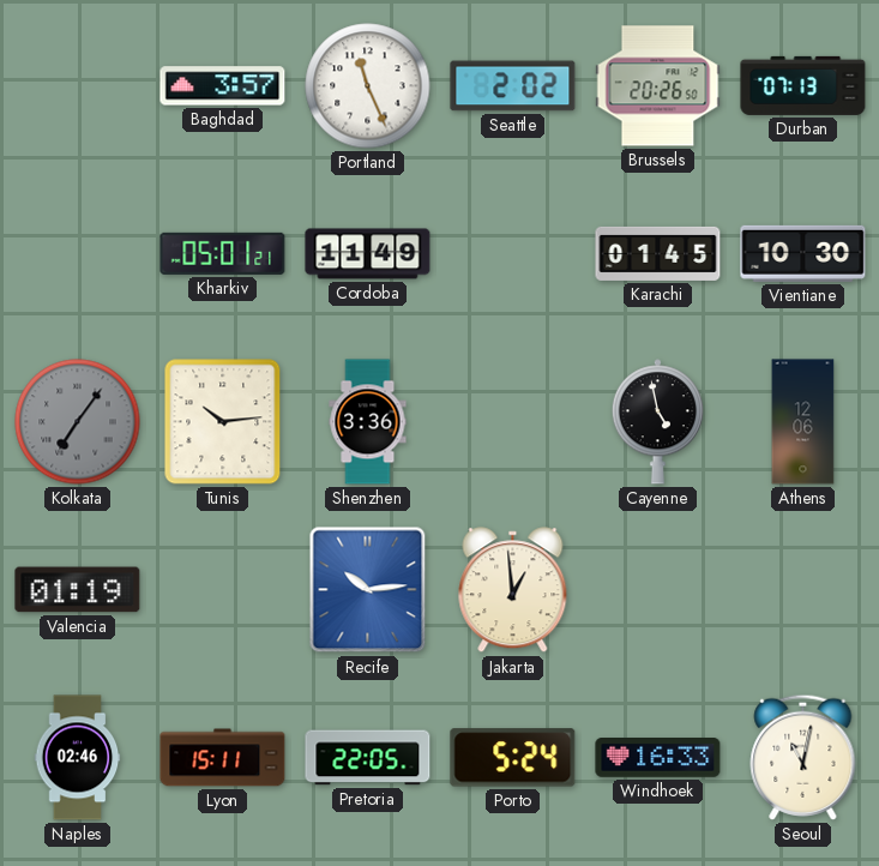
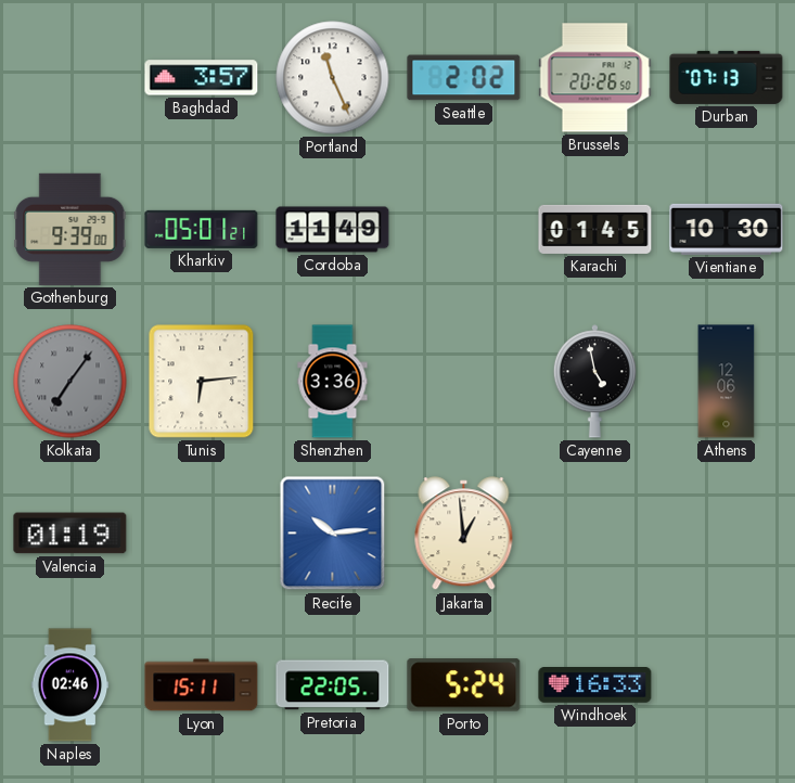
Gothenburg: none -> 9:39 (70, 229)
Tunis: 10:14 -> 6:14 (202, 382)
Seoul: 11:02 -> none (803, 757)
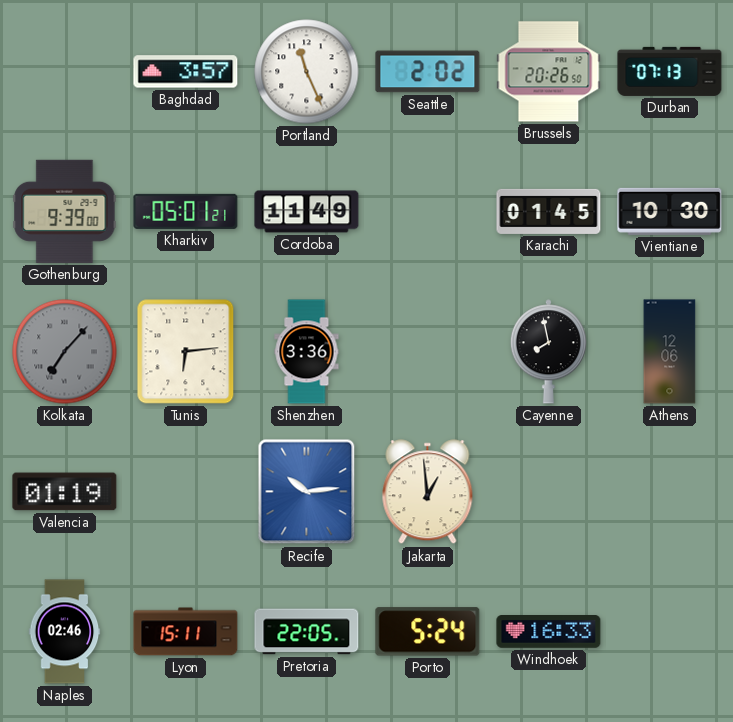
Kolkata: 7:06 -> 7:07 (65, 352)
Cayenne: 4:58 -> 7:58 (548, 352)
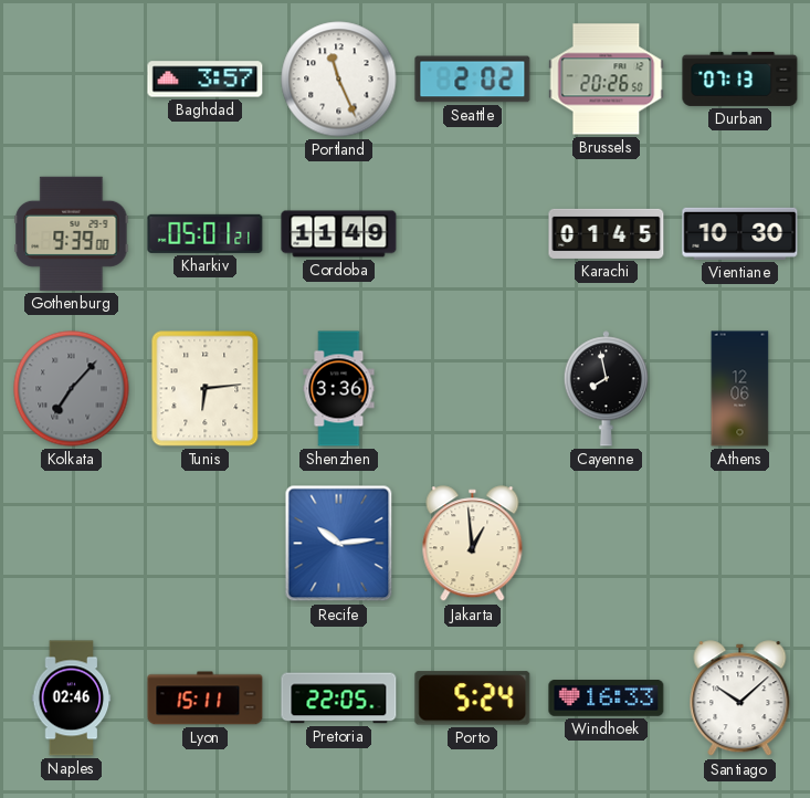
Valencia: 01:19 -> none (65, 492)
Santiago: none -> 10:08 (740, 699)
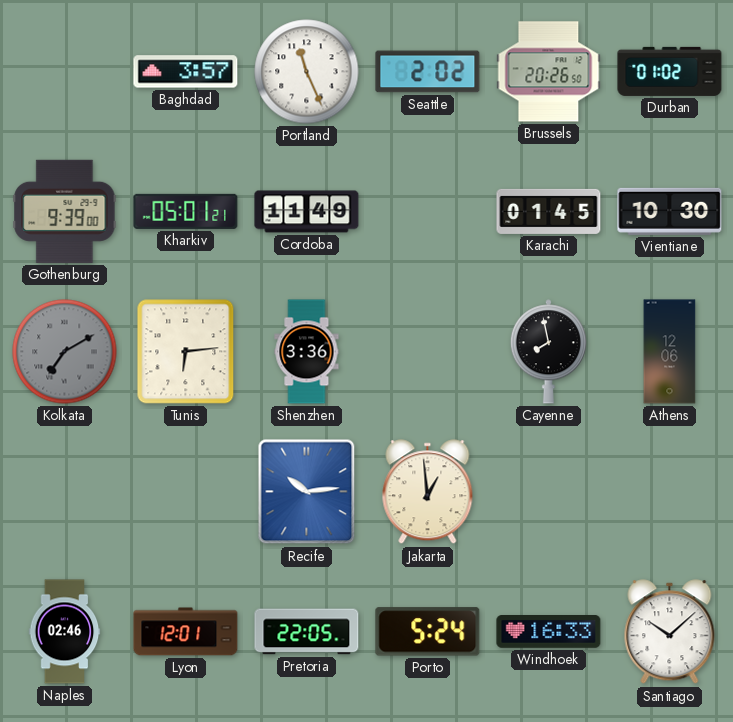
Durban: 07:13 -> 01:02 (670, 71)
Kolkata: 7:07 -> 7:10 (65, 352)
Lyon: 15:11 -> 12:01 (186, 632)
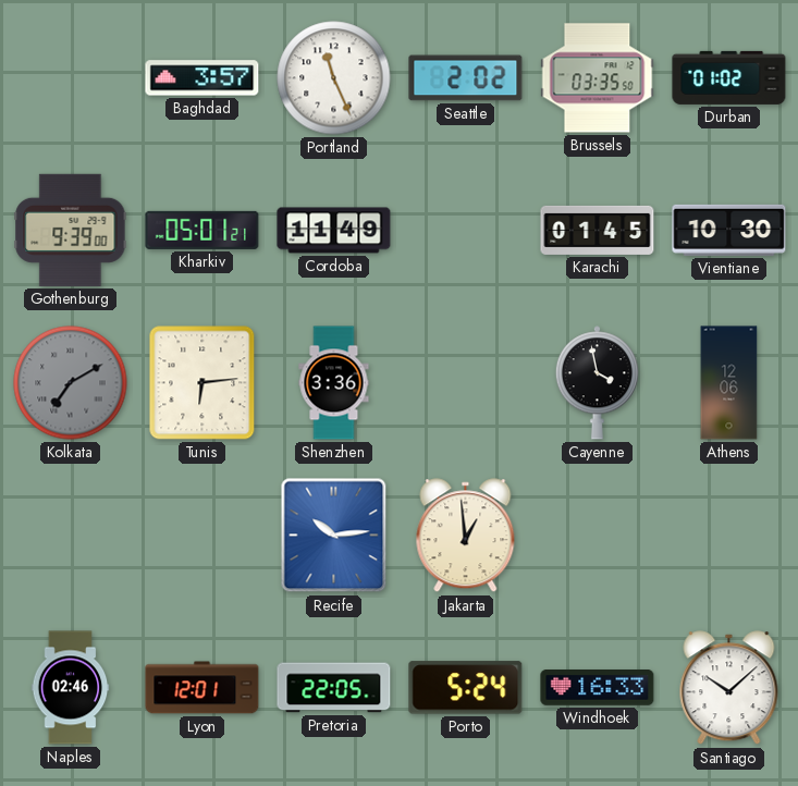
Brussels: 20:26 -> 03:35 (598, 78)
Cayenne: 7:58 -> 3:58 (597, 383)
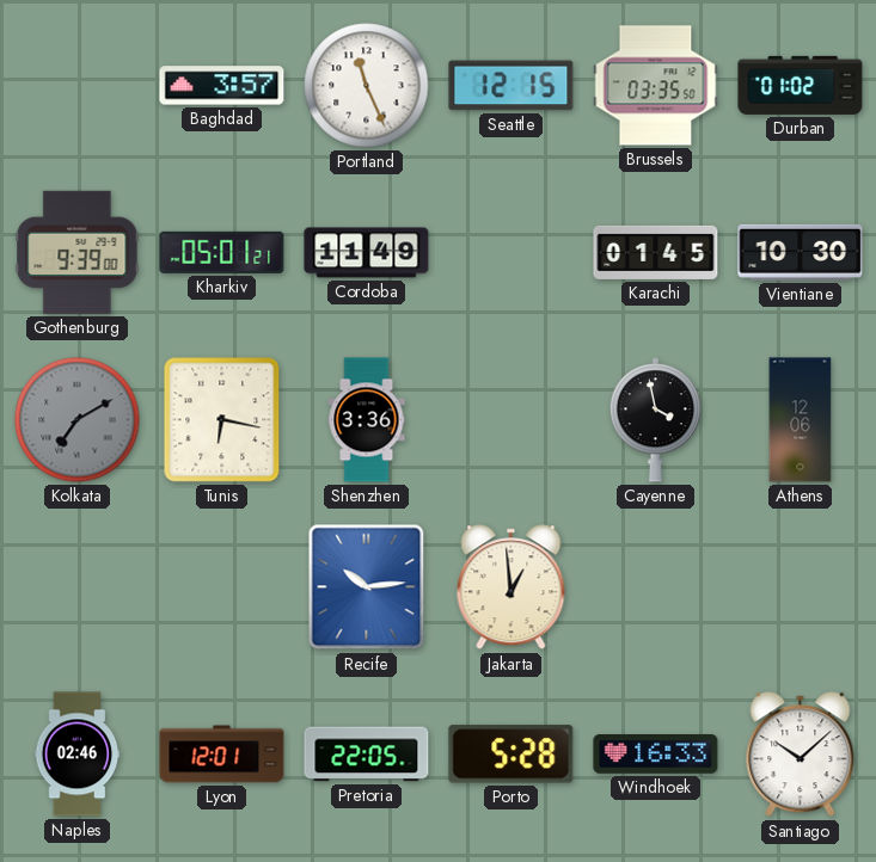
Seattle: 2:02 -> 12:15 (511, 86)
Tunis: 6:14 -> 6:17 (222, 420)
Porto: 5:24 -> 5:28 (511, 755)
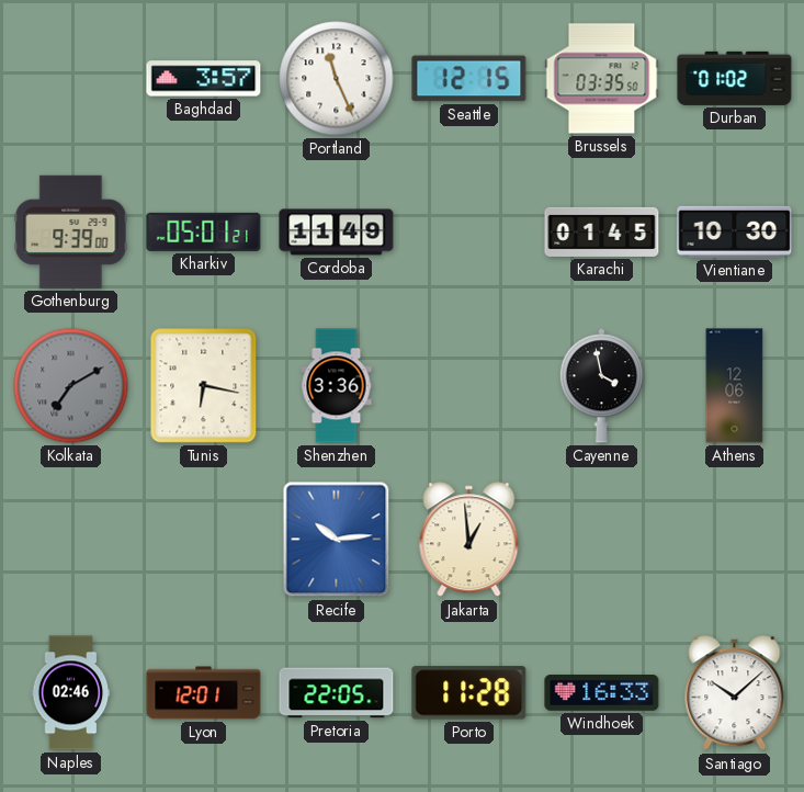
Porto: 5:28 -> 11:28 (469, 693)
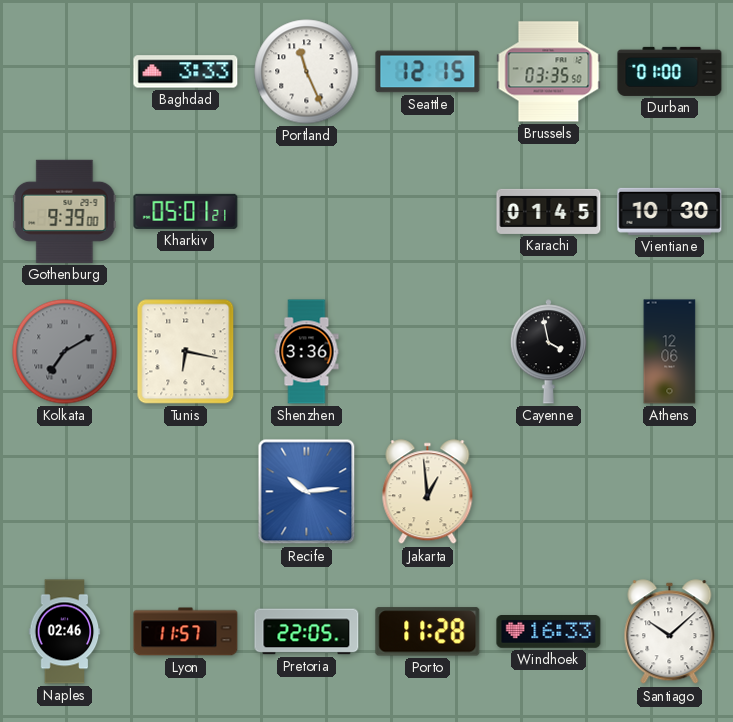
Baghdad: 3:57 -> 3:33 (186, 72)
Durban: 01:02 -> 01:00 (670, 71)
Cordoba: 11:49 -> none (337, 233)
Lyon: 12:01 -> 11:57 (186, 632)
